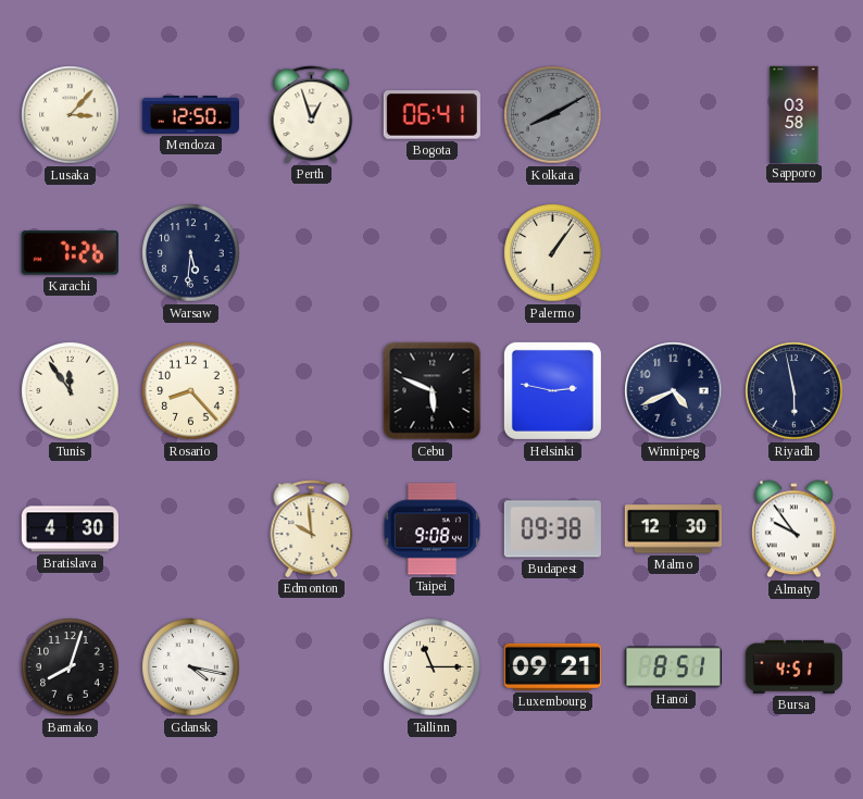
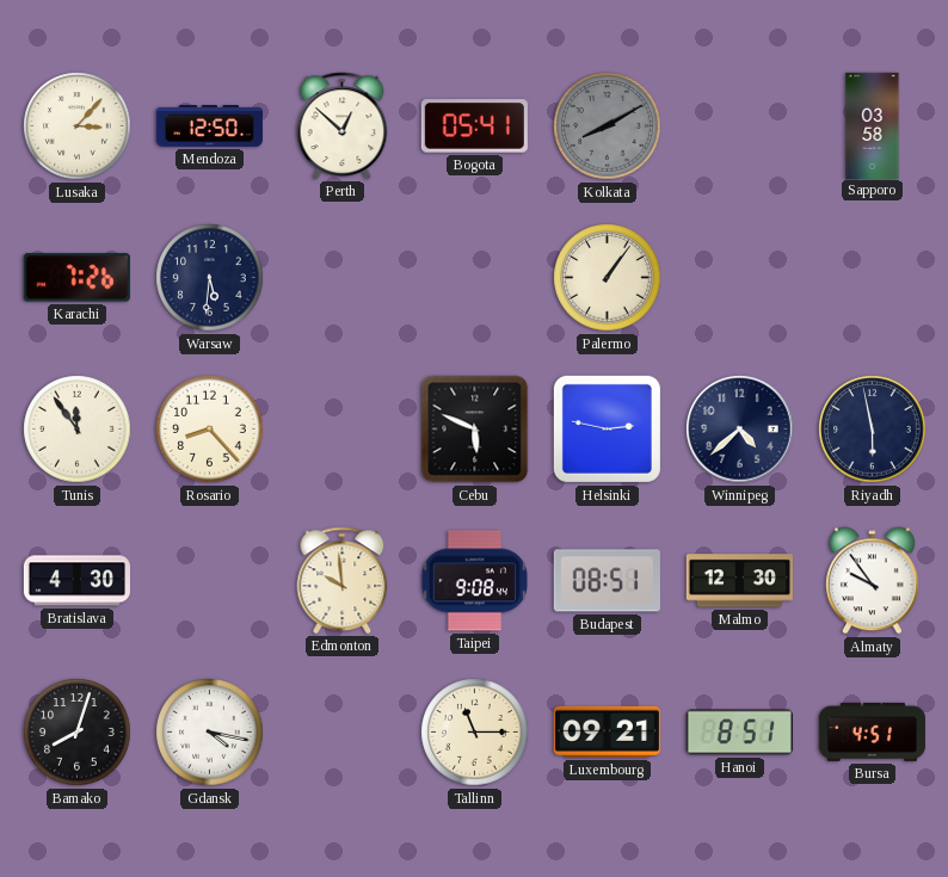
Perth: 12:57 -> 12:52 (343, 125)
Bogota: 06:41 -> 05:41 (474, 126)
Winnipeg: 4:41 -> 4:38 (740, 430)
Budapest: 09:38 -> 08:51 (607, 581)
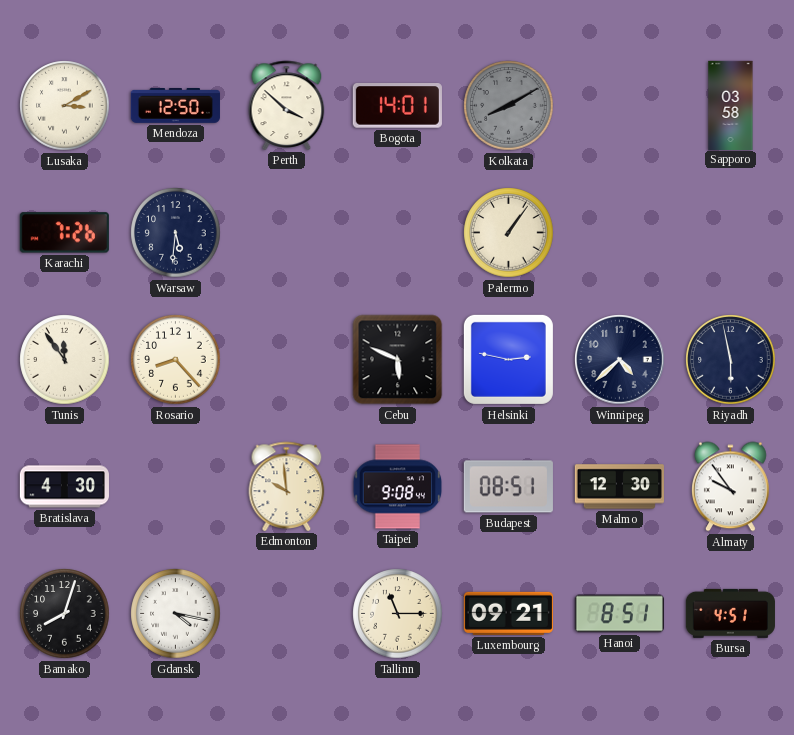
Lusaka: 3:07 -> 3:10 (65, 106)
Perth: 12:52 -> 3:52 (287, 105)
Bogota: 05:41 -> 14:01 (397, 106)
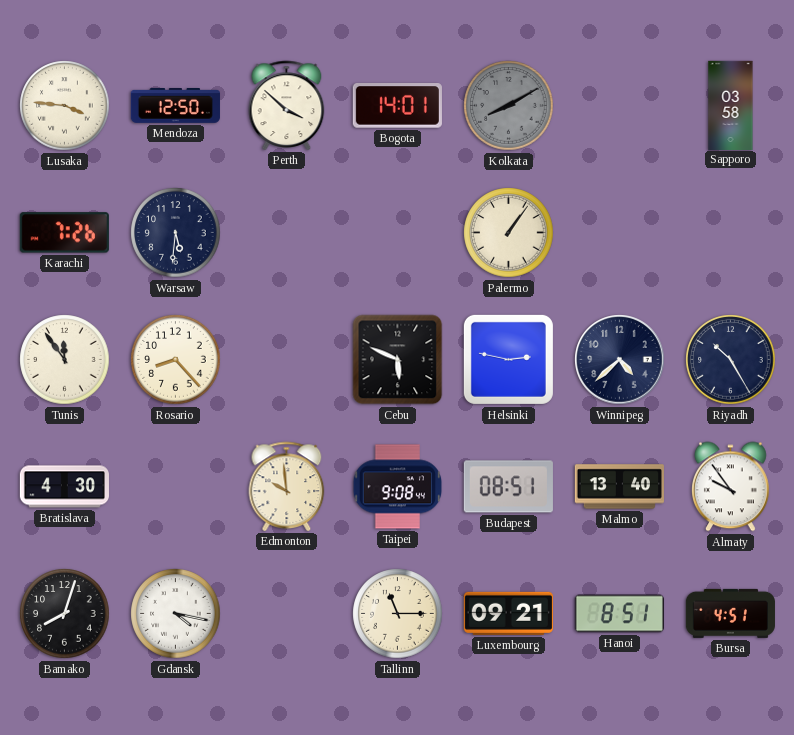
Lusaka: 3:10 -> 3:46 (65, 106)
Riyadh: 5:58 -> 10:25 (731, 360)
Malmo: 12:30 -> 13:40 (619, 487)
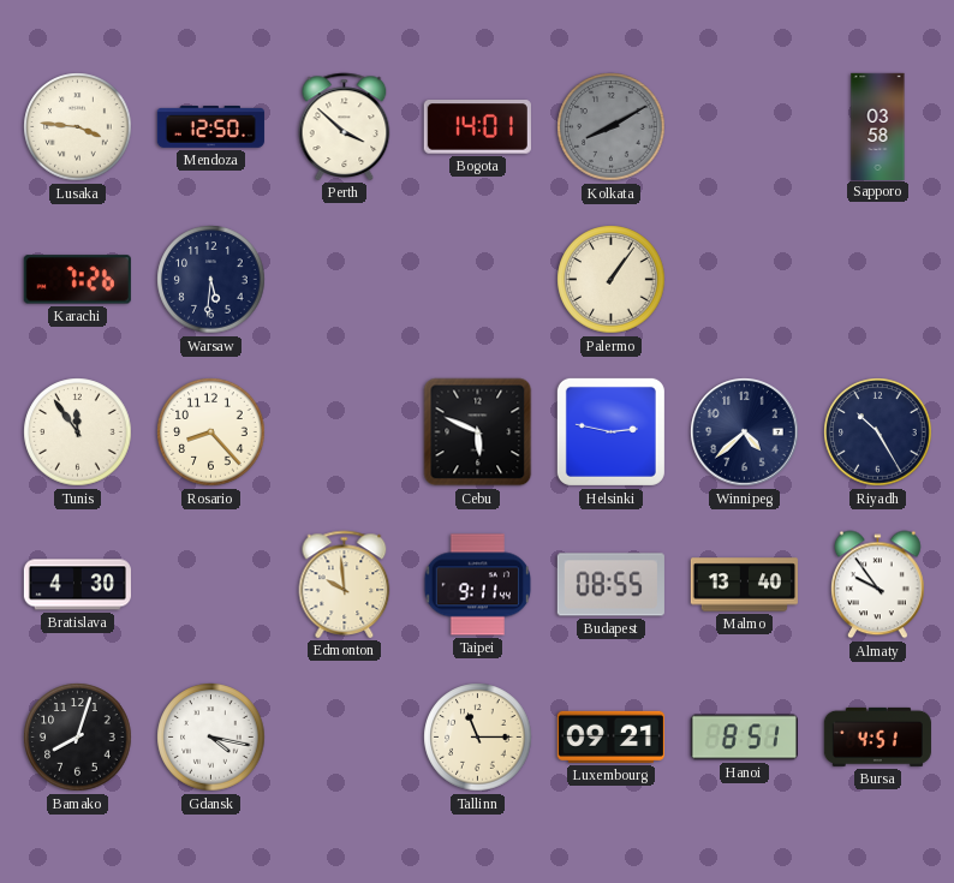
Taipei: 9:08 -> 9:11 (478, 585)
Budapest: 08:51 -> 08:55 (610, 585)
